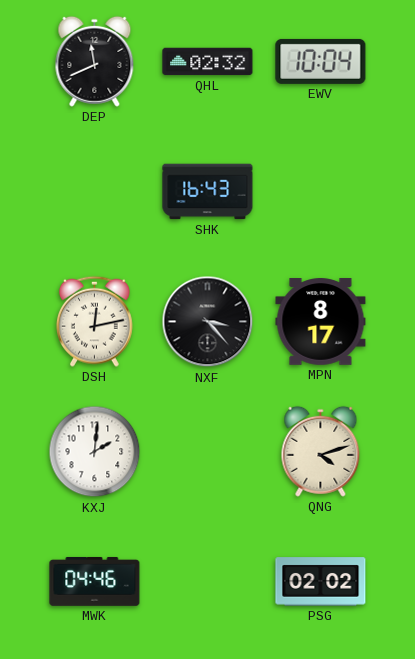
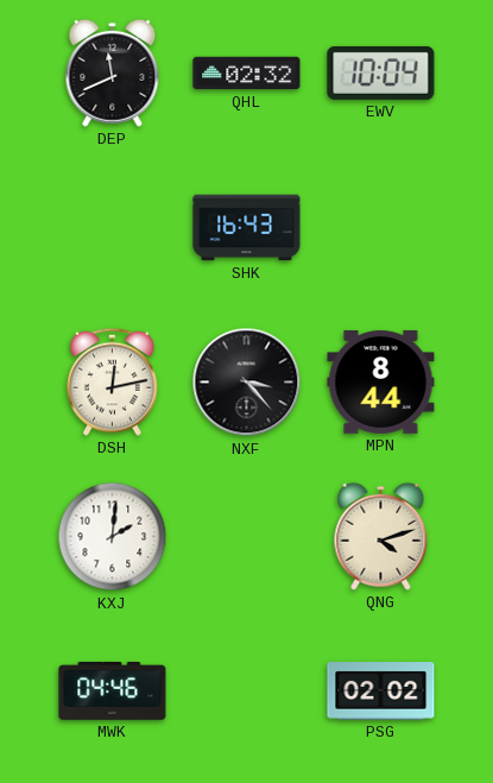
MPN: 8:17 -> 8:44 (381, 383)
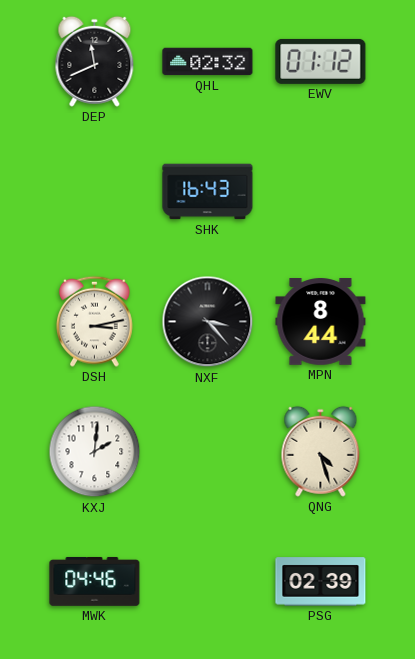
EWV: 10:04 -> 01:12 (321, 61)
DSH: 12:13 -> 3:13 (95, 321)
QNG: 4:12 -> 4:27 (321, 451)
PSG: 02:02 -> 02:39 (321, 582)
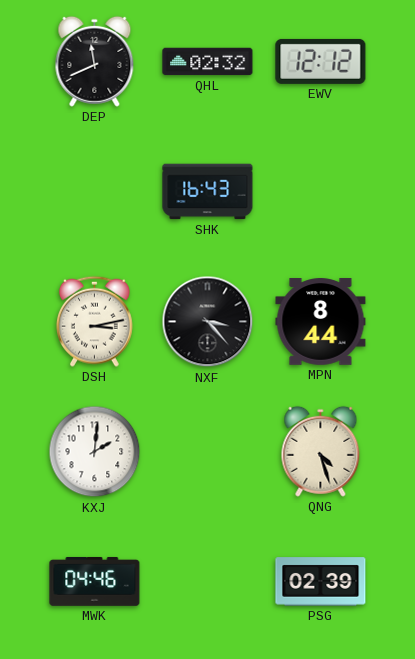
EWV: 01:12 -> 12:12 (321, 61)
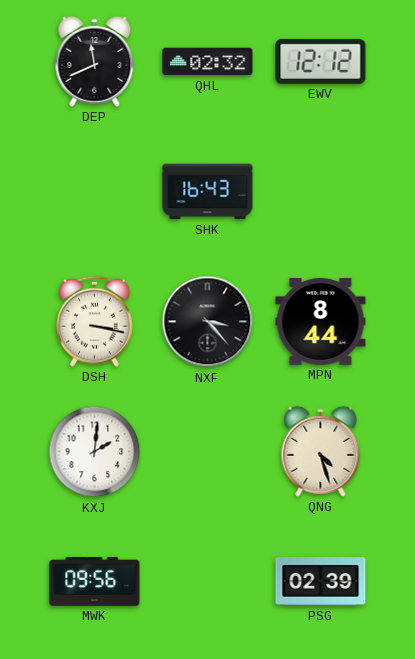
DSH: 3:13 -> 3:17 (95, 321)
MWK: 04:46 -> 09:56 (95, 581)
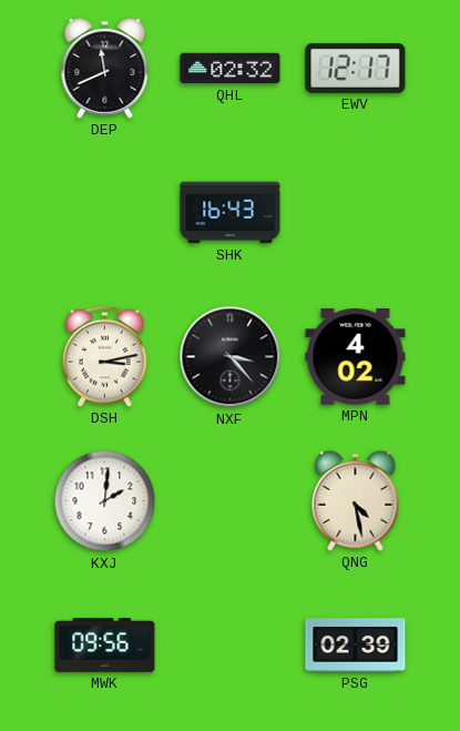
EWV: 12:12 -> 12:17 (356, 68)
DSH: 3:17 -> 3:13 (105, 356)
MPN: 8:44 -> 4:02 (356, 357)
QNG: 4:27 -> 4:28 (356, 500)
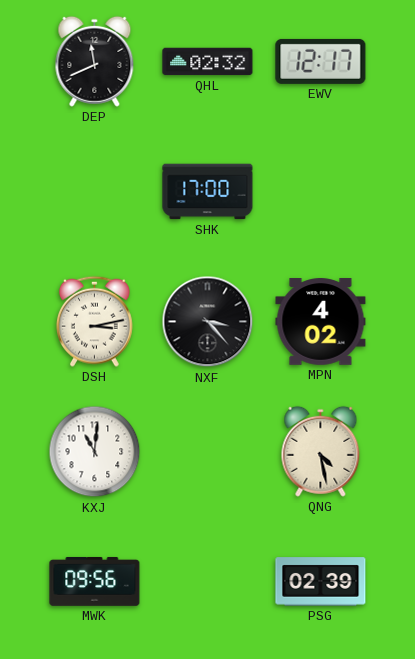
SHK: 16:43 -> 17:00 (208, 192)
KXJ: 2:01 -> 11:01 (95, 452)
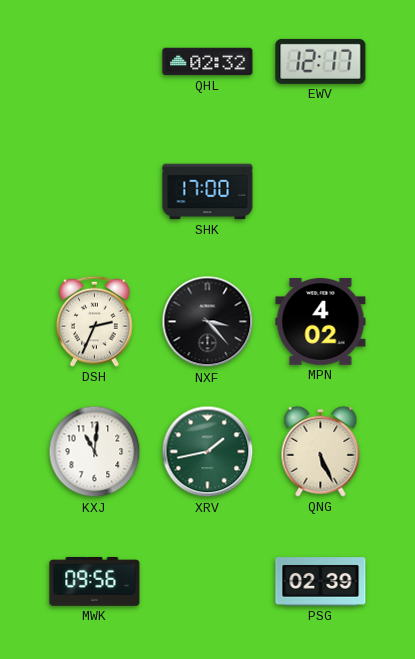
DEP: 11:41 -> none (95, 61)
DSH: 3:13 -> 2:34 (95, 321)
XRV: none -> 1:43 (208, 452)
QNG: 4:28 -> 5:26 (321, 451)
